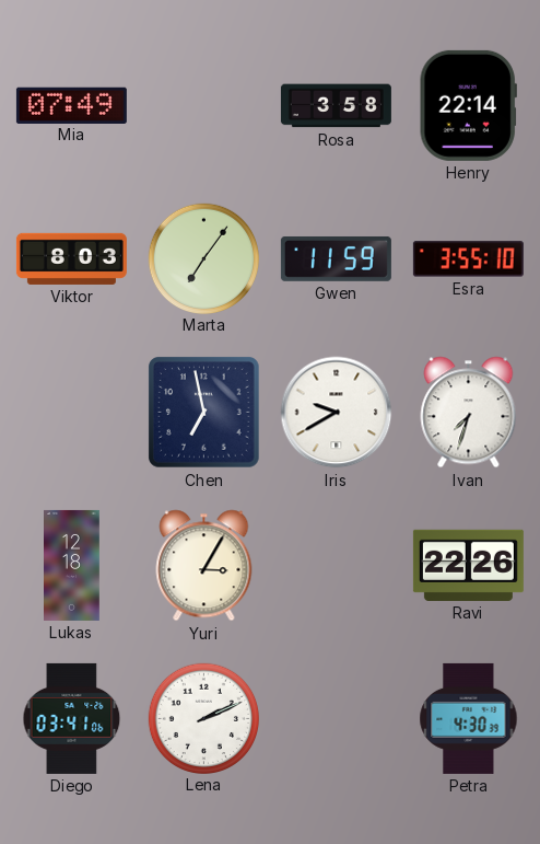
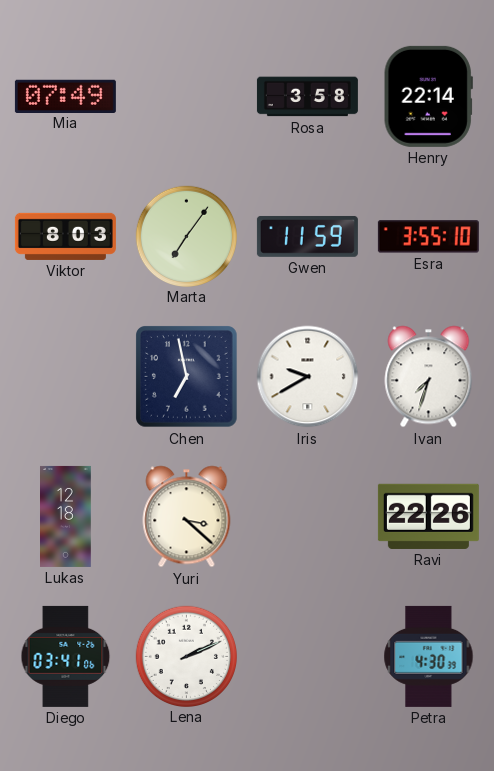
Yuri: 3:05 -> 3:22 (187, 517)
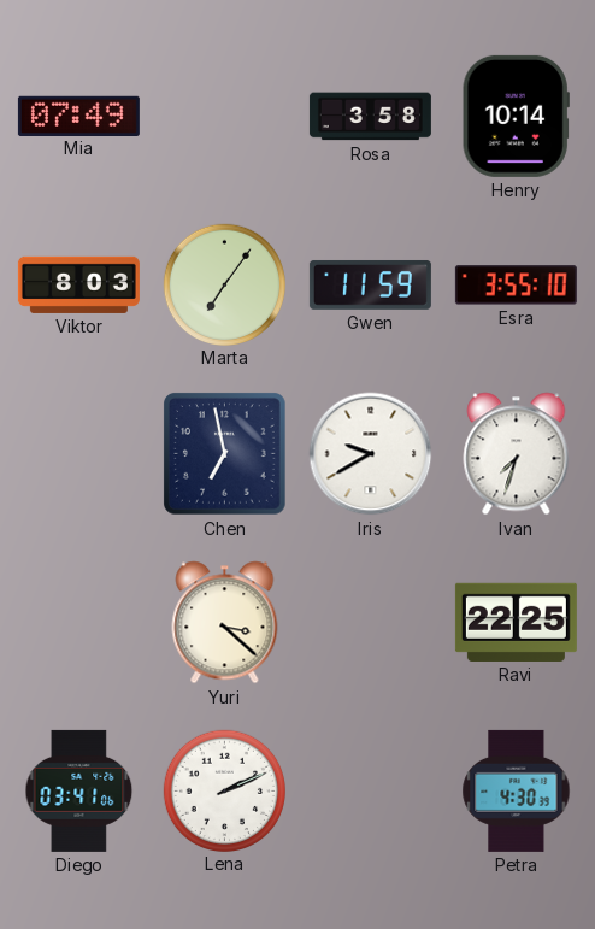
Henry: 22:14 -> 10:14 (516, 116)
Lukas: 12:18 -> none (66, 516)
Ravi: 22:26 -> 22:25 (516, 622)
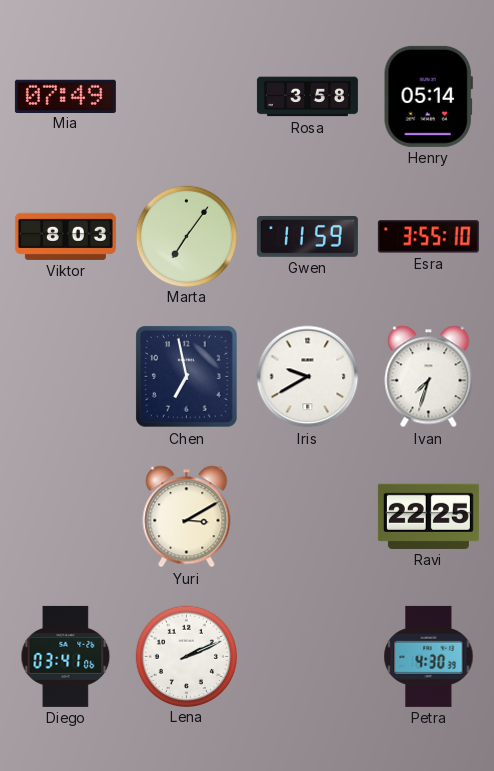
Henry: 10:14 -> 05:14 (428, 96)
Yuri: 3:22 -> 3:10 (187, 517)
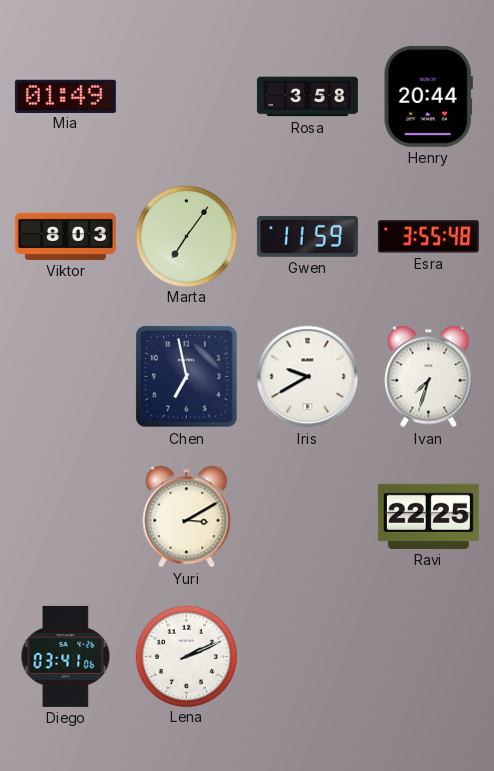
Mia: 07:49 -> 01:49 (65, 96)
Henry: 05:14 -> 20:44 (428, 96)
Esra: 3:55:10 -> 3:55:48 (428, 237)
Petra: 4:30 -> none (429, 656)
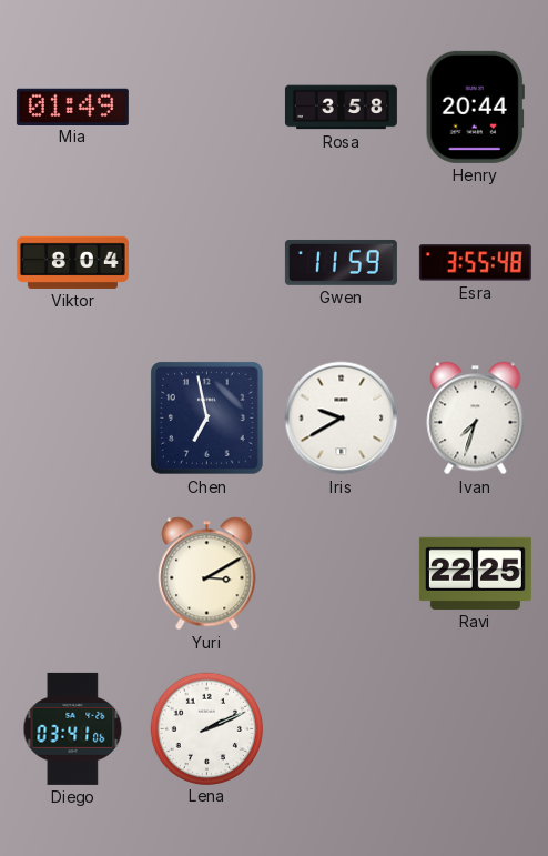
Viktor: 8:03 -> 8:04 (72, 262)
Marta: 7:06 -> none (186, 236)
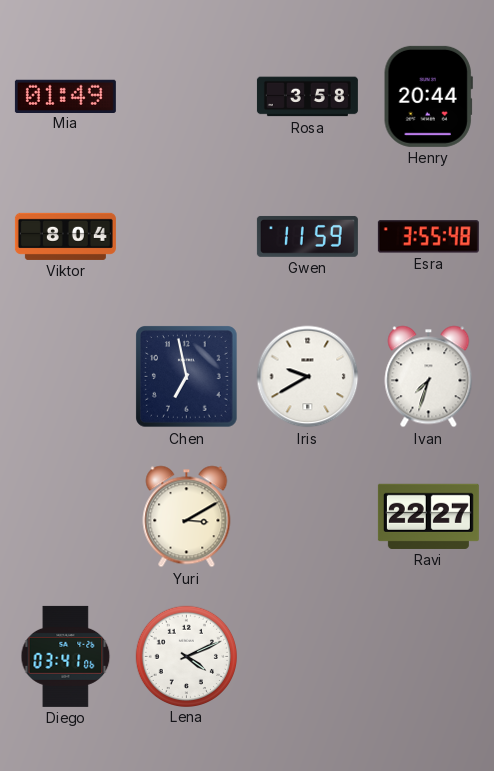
Ravi: 22:25 -> 22:27 (428, 516)
Lena: 2:11 -> 4:11 (186, 656)
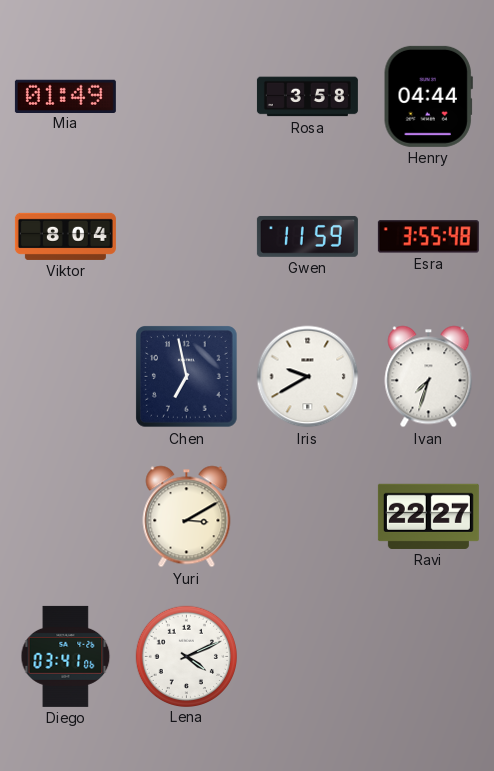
Henry: 20:44 -> 04:44 (428, 96)
